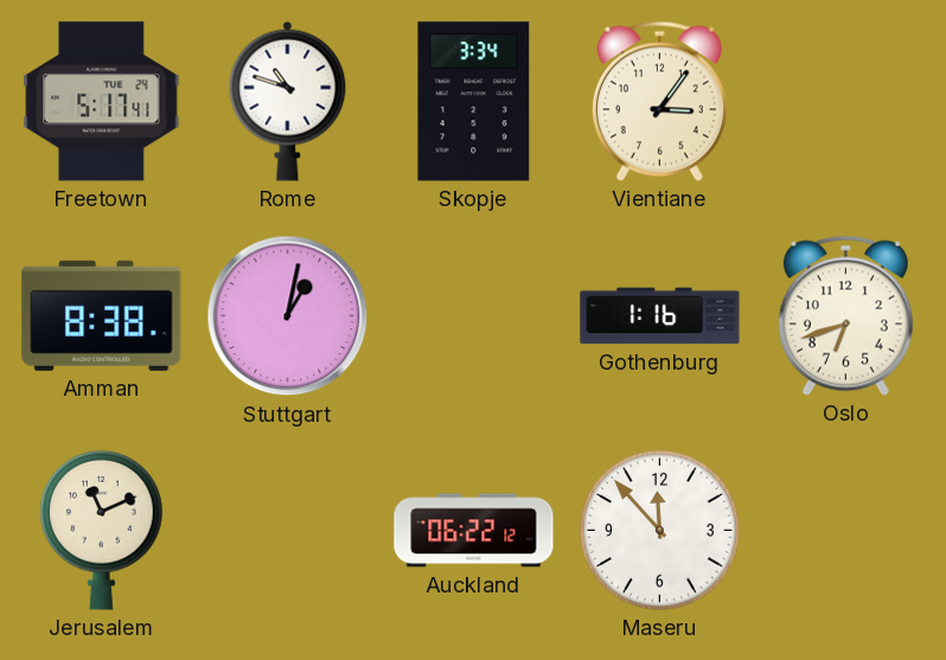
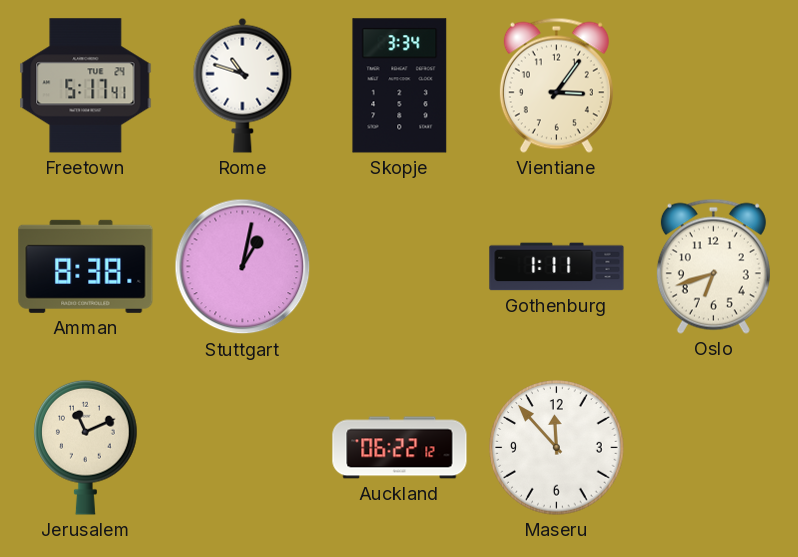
Gothenburg: 1:16 -> 1:11 (557, 267)
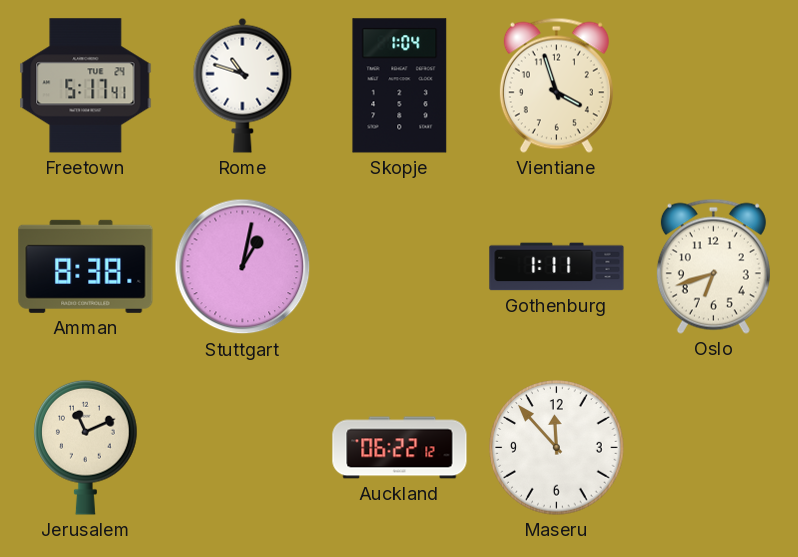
Skopje: 3:34 -> 1:04 (400, 86)
Vientiane: 3:06 -> 3:57 (556, 85)
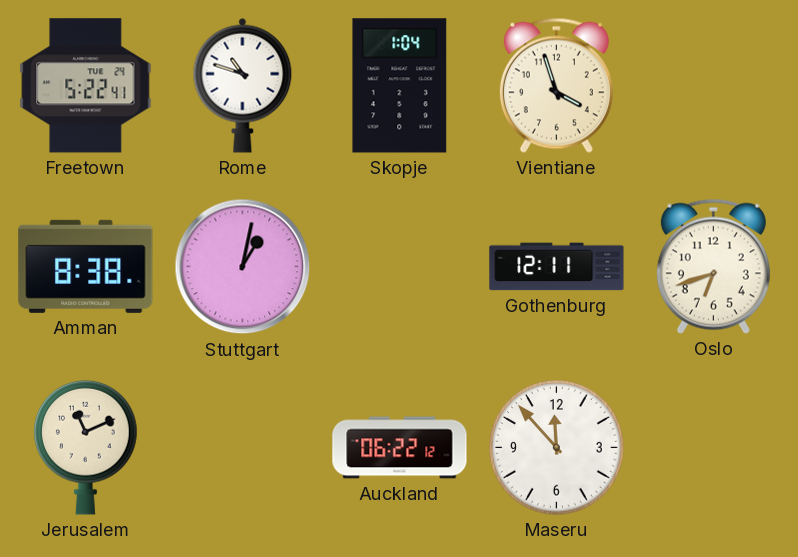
Freetown: 5:17 -> 5:22 (86, 86)
Gothenburg: 1:11 -> 12:11 (557, 267)
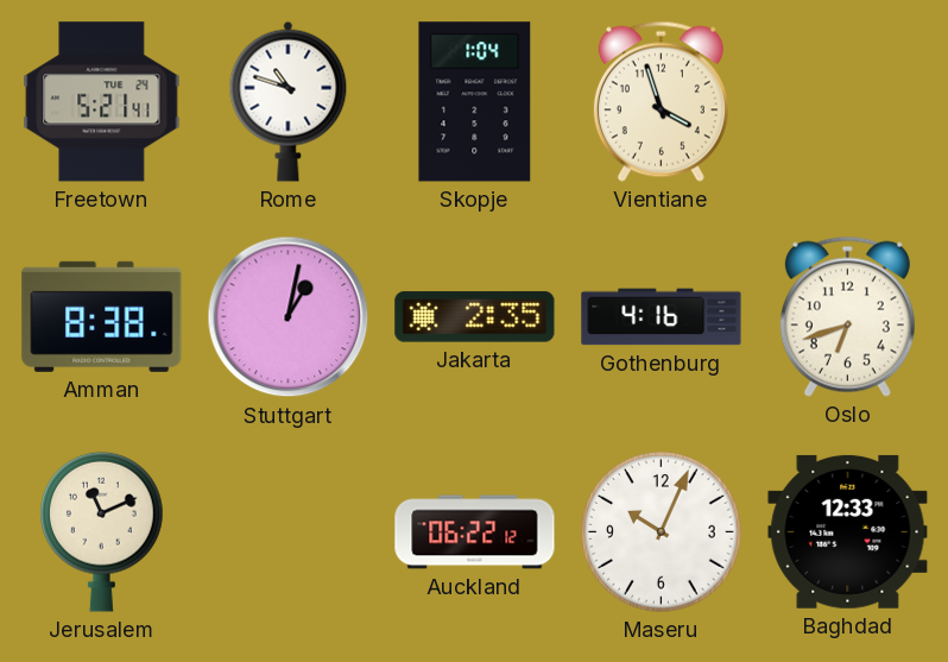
Freetown: 5:22 -> 5:21 (102, 102)
Jakarta: none -> 2:35 (475, 317)
Gothenburg: 12:11 -> 4:16 (662, 317)
Maseru: 11:53 -> 10:04 (662, 532)
Baghdad: none -> 12:33 (848, 531)
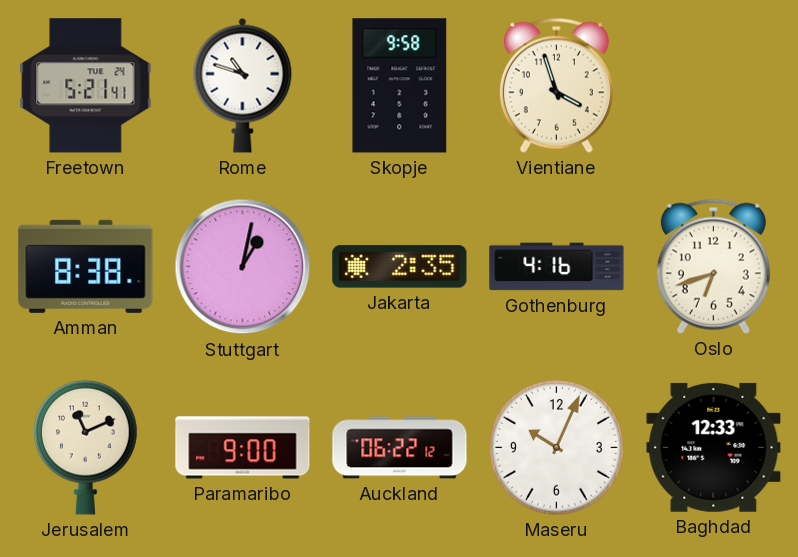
Skopje: 1:04 -> 9:58 (400, 86)
Paramaribo: none -> 9:00 (243, 448)
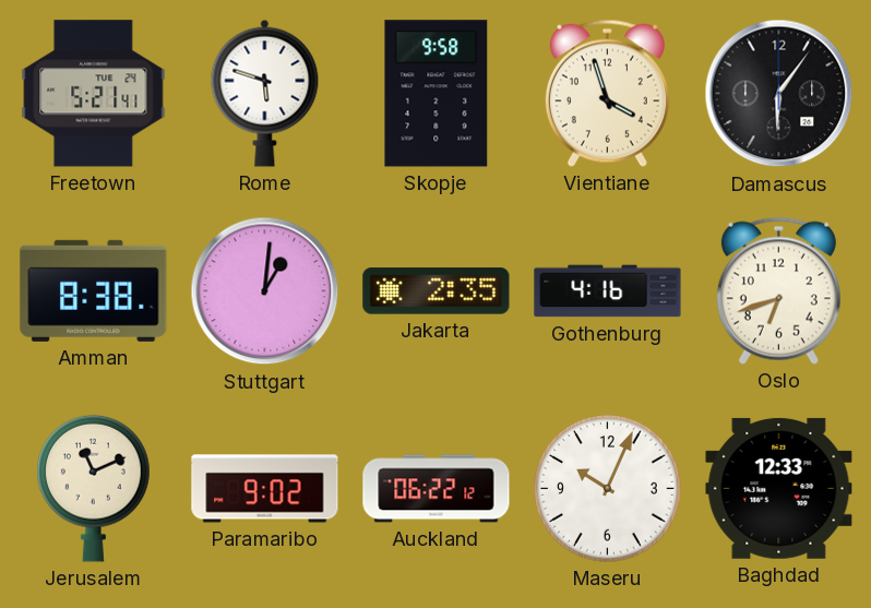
Rome: 10:48 -> 5:48 (265, 93)
Damascus: none -> 6:06 (779, 94)
Stuttgart: 1:02 -> 1:01 (265, 291)
Paramaribo: 9:00 -> 9:02 (265, 489)
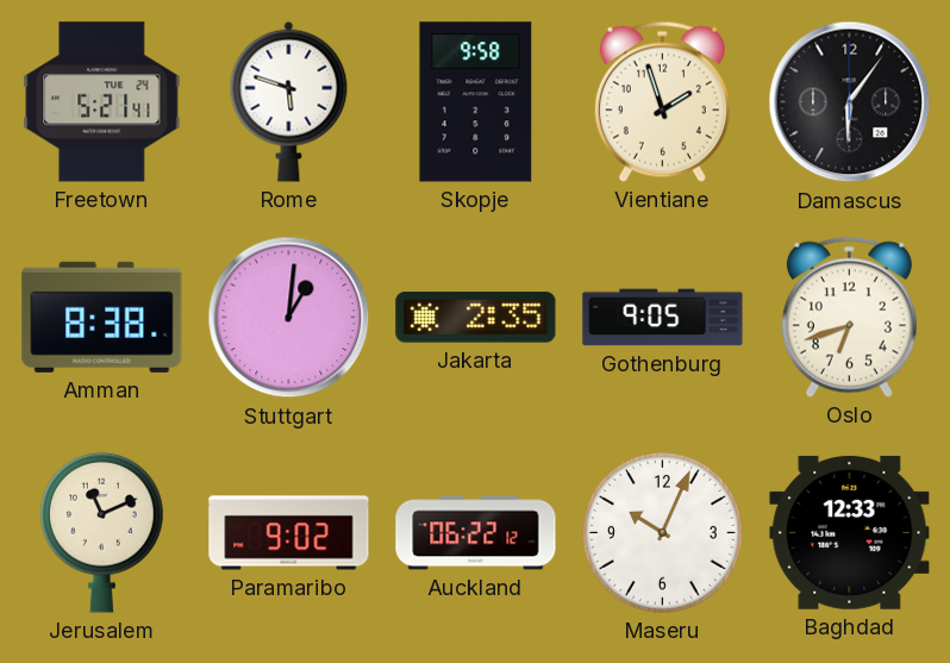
Vientiane: 3:57 -> 1:57 (662, 101)
Gothenburg: 4:16 -> 9:05 (663, 318)
